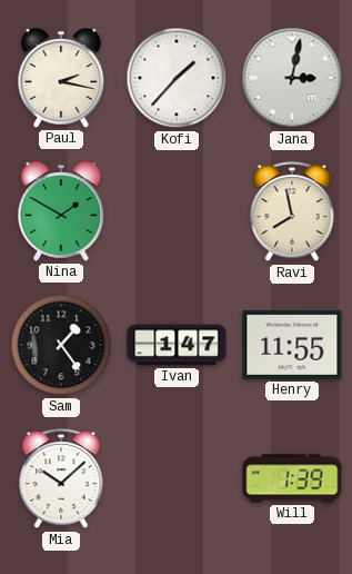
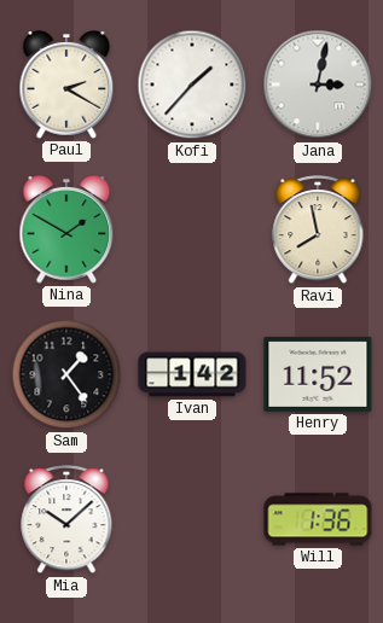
Paul: 2:17 -> 2:20 (66, 86)
Ivan: 1:47 -> 1:42 (192, 374)
Henry: 11:55 -> 11:52 (318, 374)
Will: 1:39 -> 1:36 (318, 519)
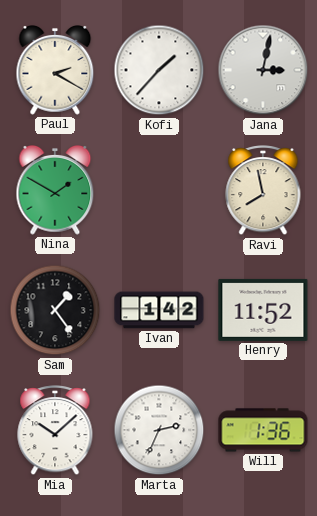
Marta: none -> 2:34 (159, 430)
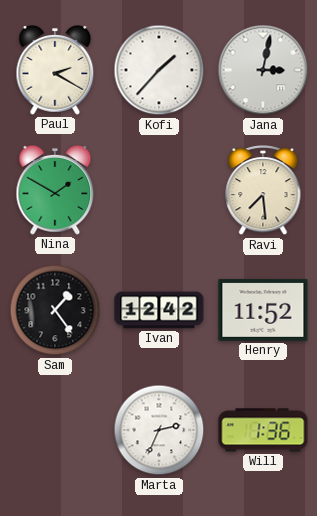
Ravi: 7:58 -> 7:29 (263, 191)
Ivan: 1:42 -> 12:42 (159, 310)
Mia: 10:08 -> none (55, 431)
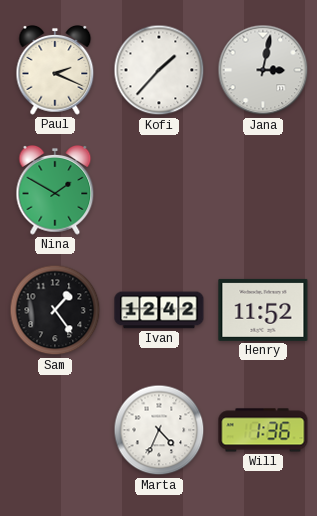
Paul: 2:20 -> 2:19 (55, 71)
Ravi: 7:29 -> none (263, 191)
Marta: 2:34 -> 4:34 (159, 430)
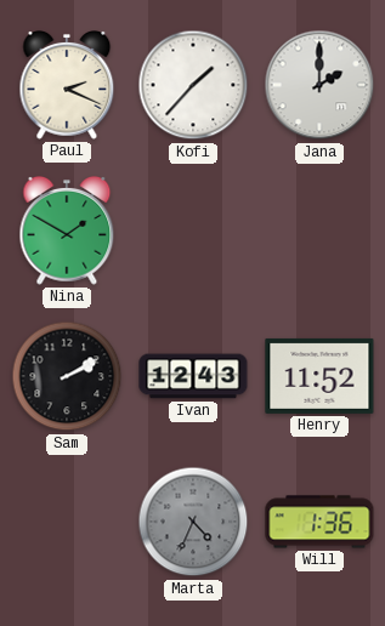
Jana: 3:02 -> 2:00 (319, 85)
Sam: 1:24 -> 2:10 (67, 376)
Ivan: 12:42 -> 12:43 (193, 376)
Marta dial: white -> grey (193, 522)
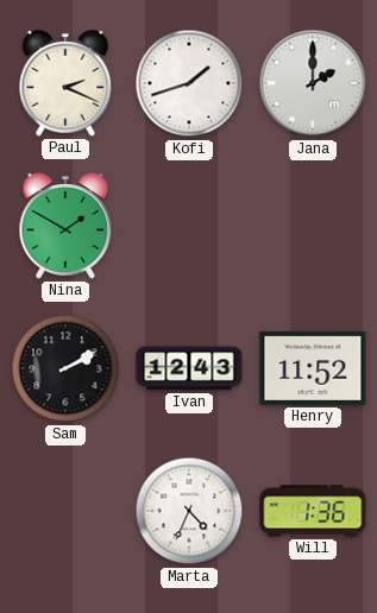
Kofi: 1:37 -> 1:42 (189, 83)
Marta dial: grey -> white (189, 511)
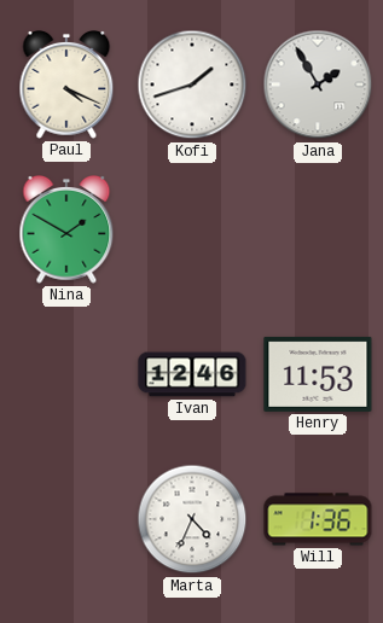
Paul: 2:19 -> 4:19 (66, 86)
Jana: 2:00 -> 1:55 (318, 85)
Sam: 2:10 -> none (65, 368)
Ivan: 12:43 -> 12:46 (192, 374)
Henry: 11:52 -> 11:53 (318, 374)
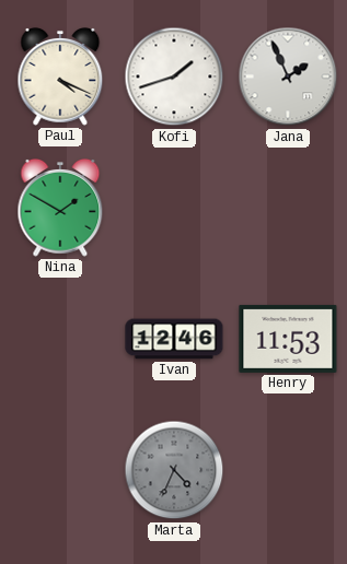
Jana: 1:55 -> 1:56 (288, 77)
Marta dial: white -> grey (174, 470)
Will: 1:36 -> none (318, 519)
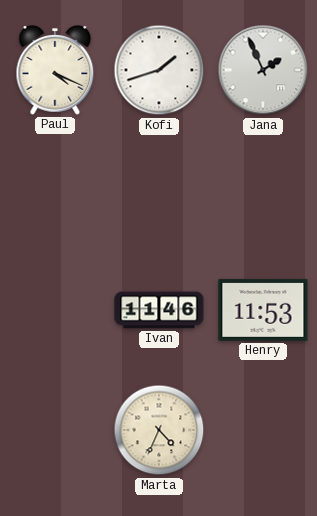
Nina: 1:50 -> none (60, 209)
Ivan: 12:46 -> 11:46 (159, 310)
Marta dial: grey -> cream (159, 430)
